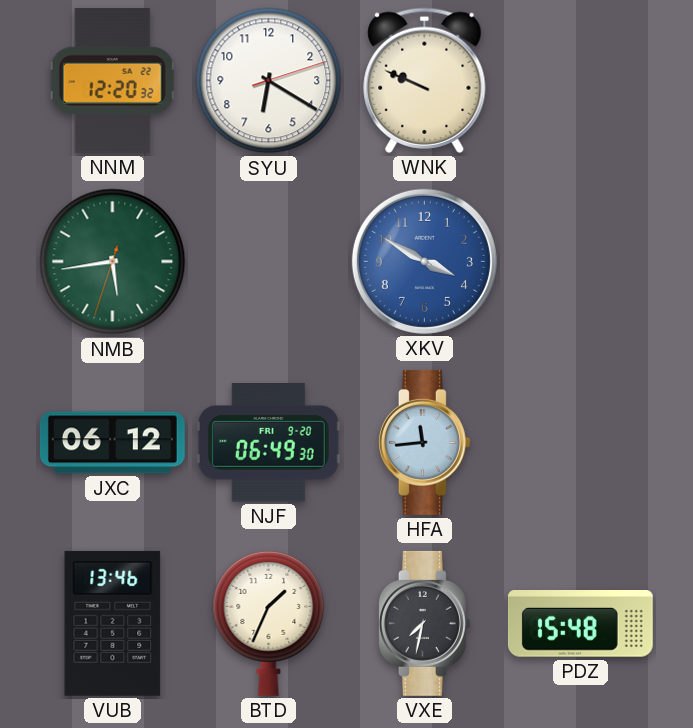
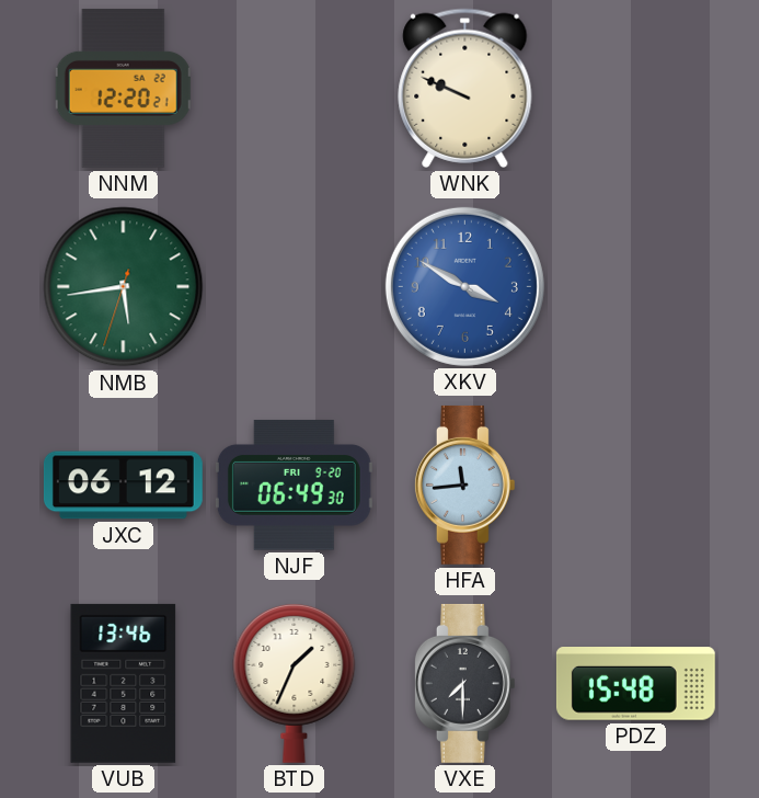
NNM: 12:20:32 -> 12:20:21 (123, 88)
SYU: 6:20 -> none (269, 81)
VXE: 7:32 -> 7:30 (464, 683)
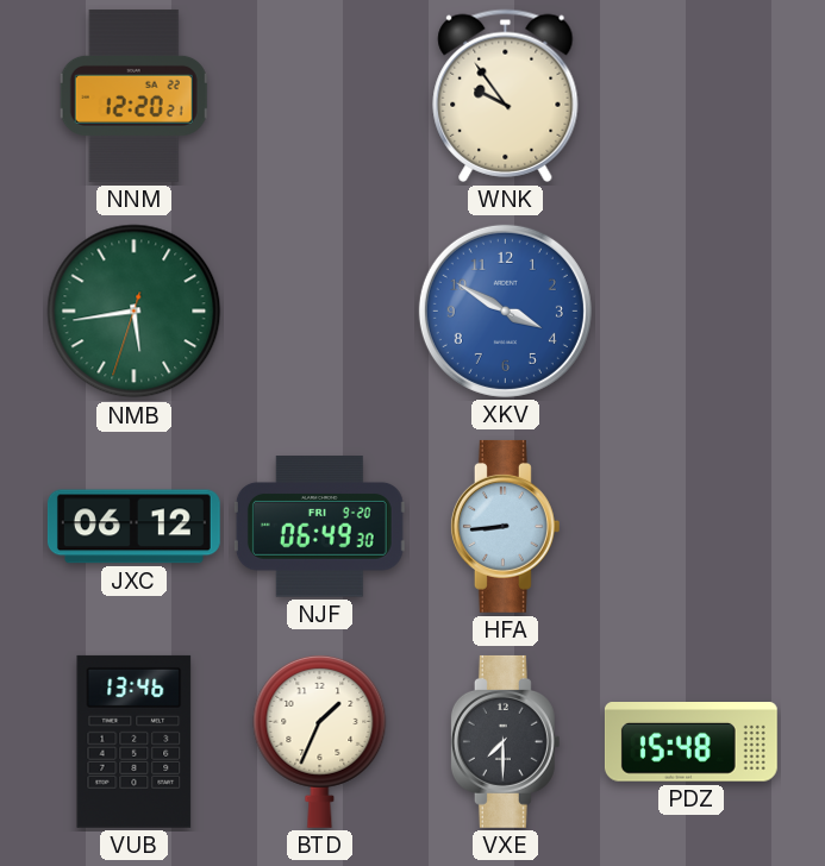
WNK: 9:49 -> 9:54 (506, 95)
HFA: 11:44 -> 8:44 (505, 526)
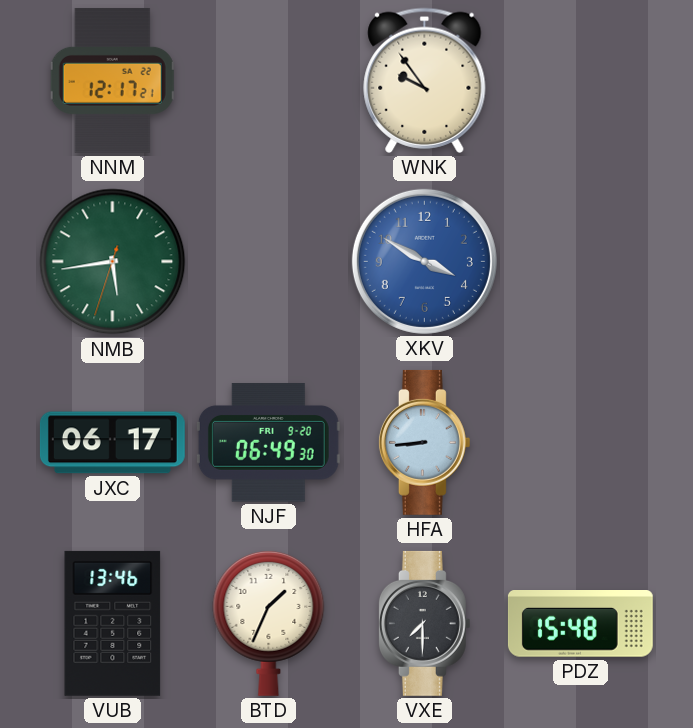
NNM: 12:20 -> 12:17 (112, 80)
JXC: 06:12 -> 06:17 (112, 443)
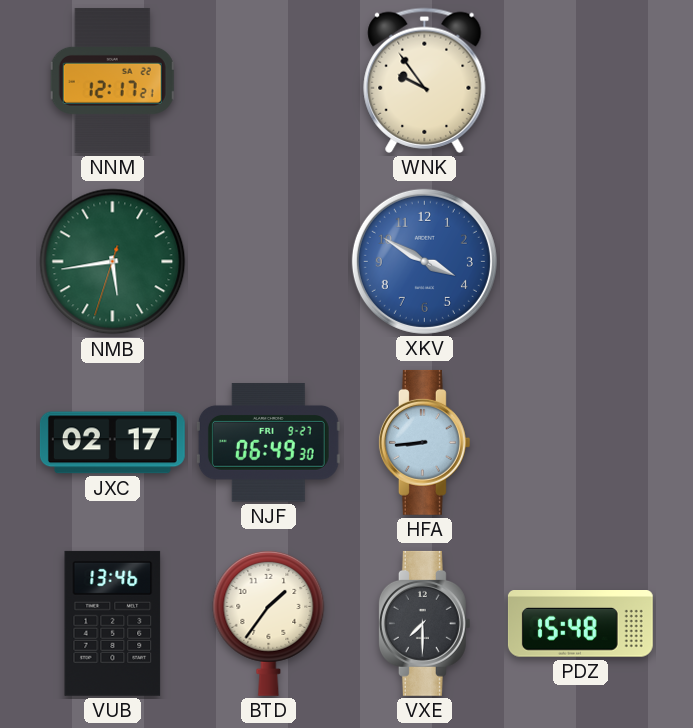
JXC: 06:17 -> 02:17 (112, 443)
NJF date: FRI 9-20 -> FRI 9-27 (268, 443)
BTD: 1:34 -> 1:36 (269, 623)
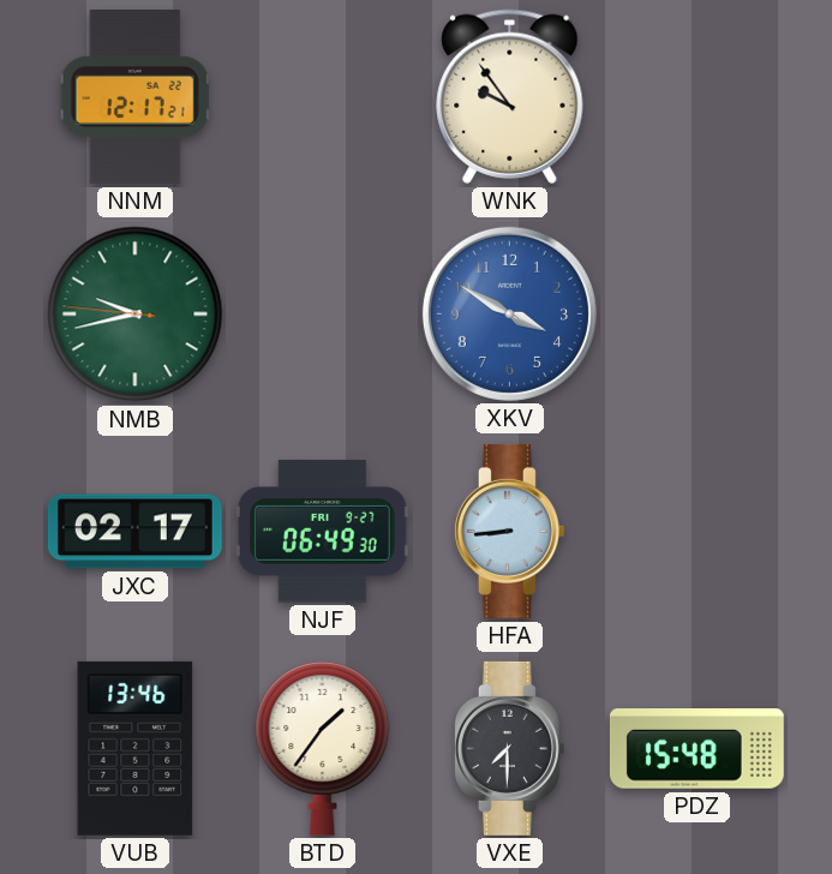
NMB: 5:43 -> 9:42 (136, 315)
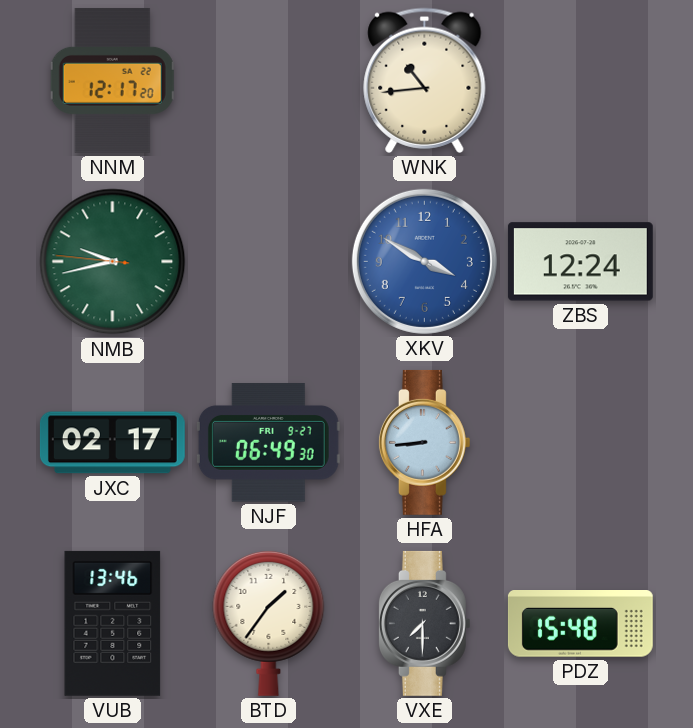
NNM: 12:17:21 -> 12:17:20 (112, 80)
WNK: 9:54 -> 10:44 (425, 80)
ZBS: none -> 12:24 (580, 262)
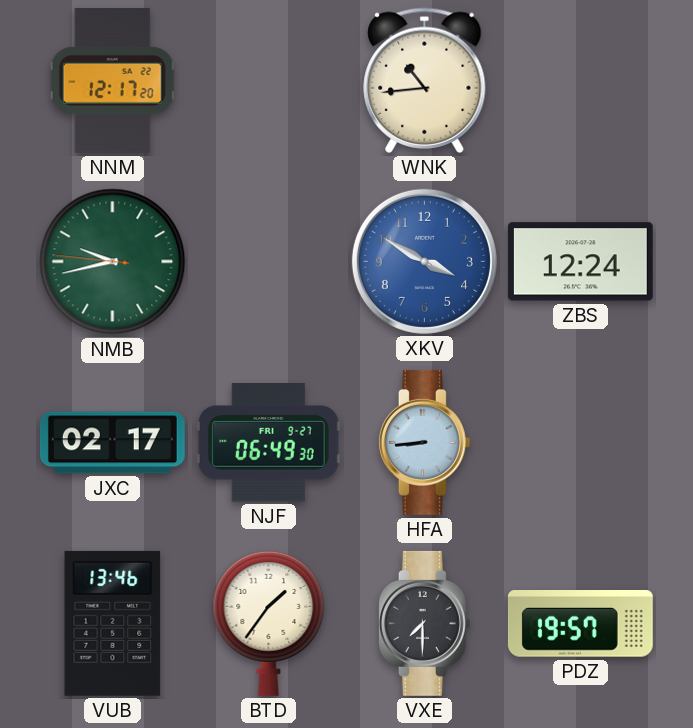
PDZ: 15:48 -> 19:57 (580, 624)
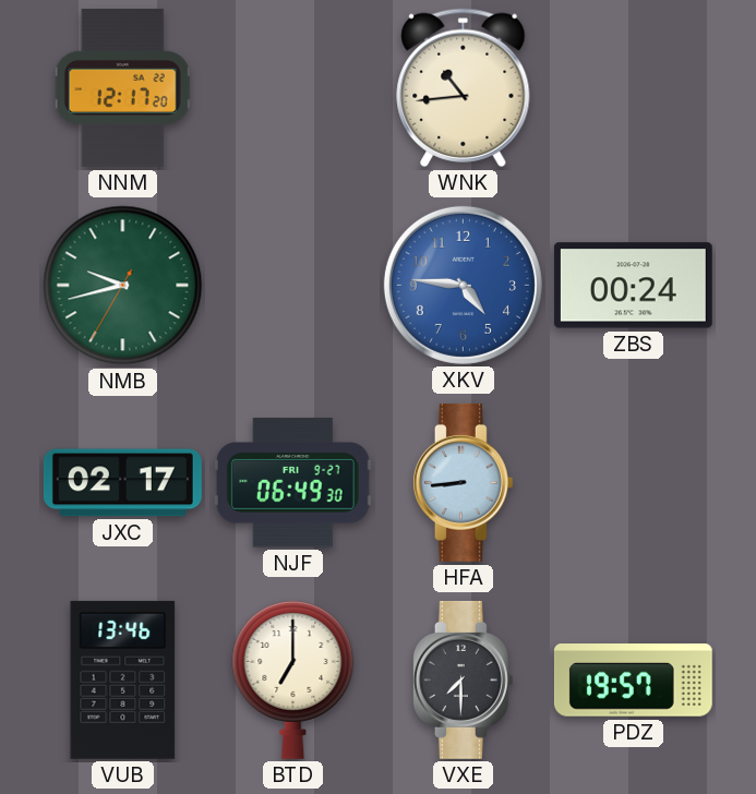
NMB: 9:42:46 -> 9:42:35 (123, 286)
XKV: 3:50 -> 4:46 (463, 285)
ZBS: 12:24 -> 00:24 (633, 286)
BTD: 1:36 -> 7:00 (293, 679)
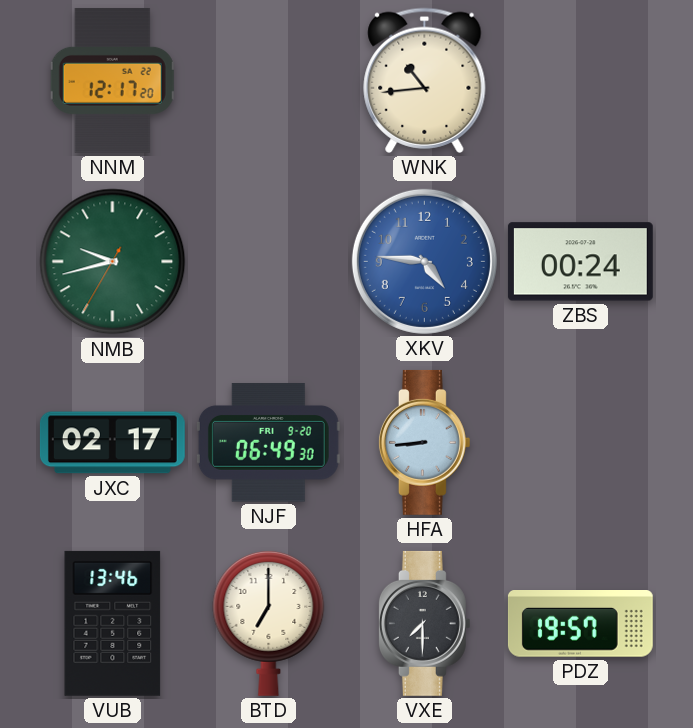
NJF date: FRI 9-27 -> FRI 9-20 (268, 443)
